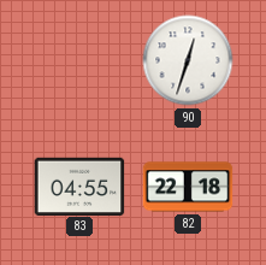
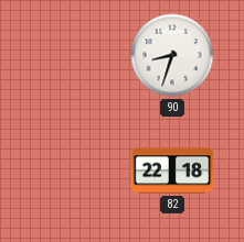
90: 12:33 -> 8:33 (172, 55)
83: 04:55 -> none (79, 185)
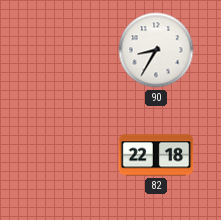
90: 8:33 -> 8:35 (156, 50)
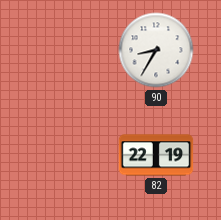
82: 22:18 -> 22:19 (156, 155)
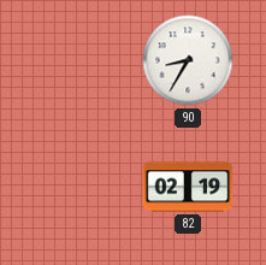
82: 22:19 -> 02:19 (188, 187)
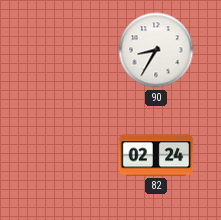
82: 02:19 -> 02:24 (156, 155)
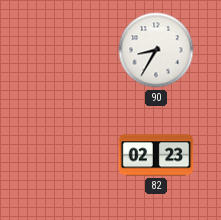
82: 02:24 -> 02:23 (156, 155)
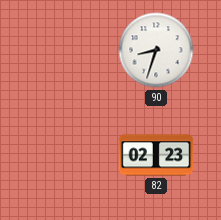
90: 8:35 -> 8:33 (156, 50)
